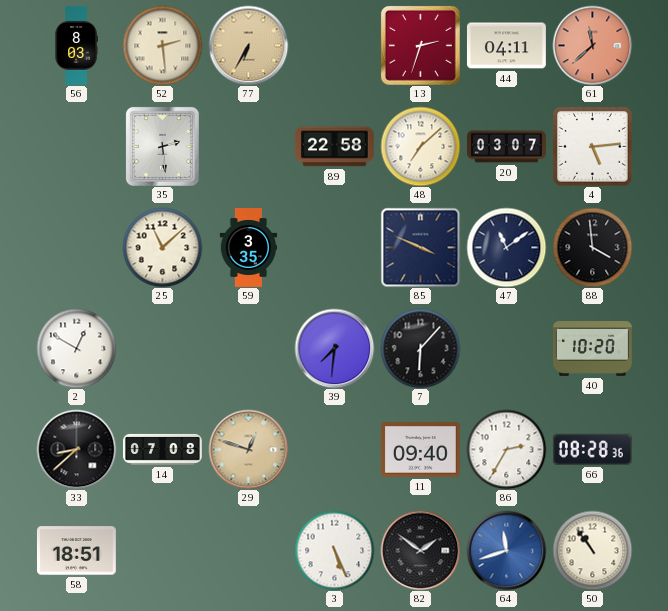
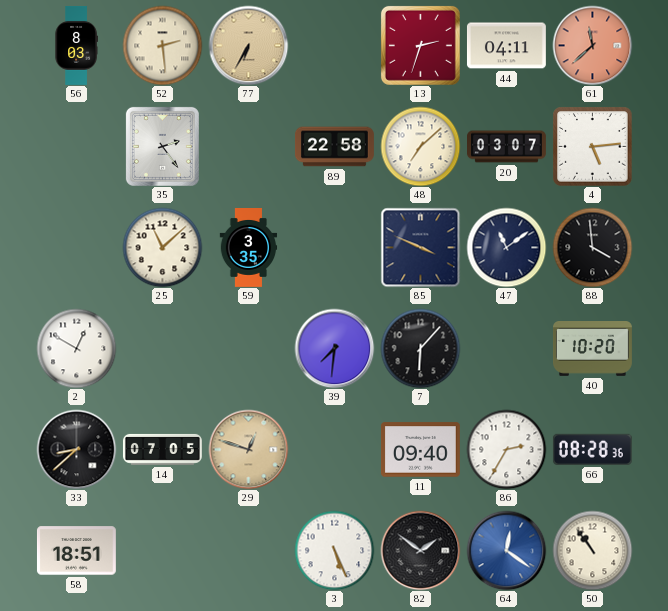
35: 2:29 -> 2:24 (162, 146)
14: 07:08 -> 07:05 (162, 449)
64: 11:42 -> 12:21 (506, 550)
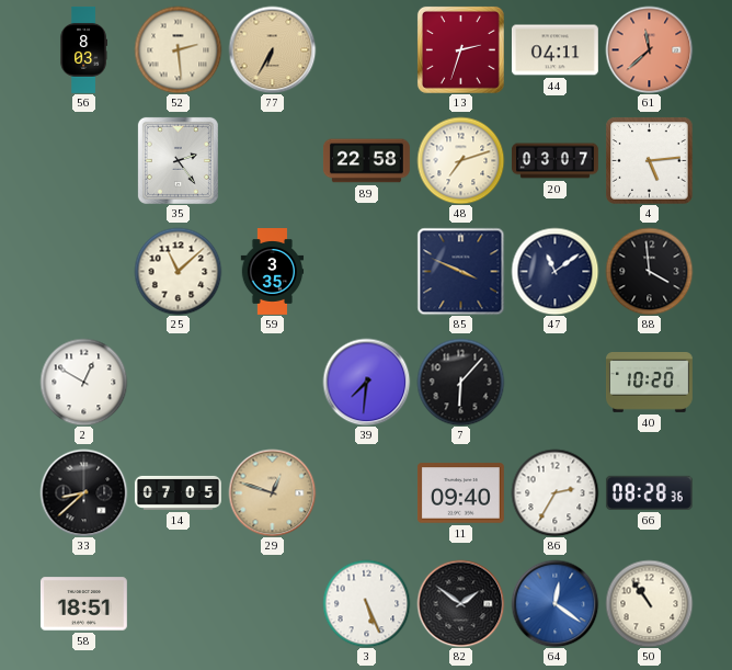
48: 7:08 -> 7:12 (460, 160)
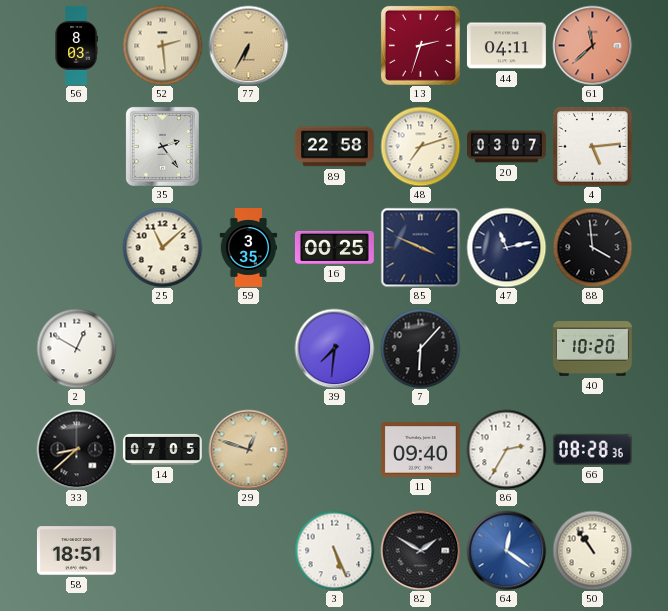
16: none -> 00:25 (334, 247)
47: 11:09 -> 11:13 (506, 247)
82: 1:51 -> 1:50 (420, 550)
